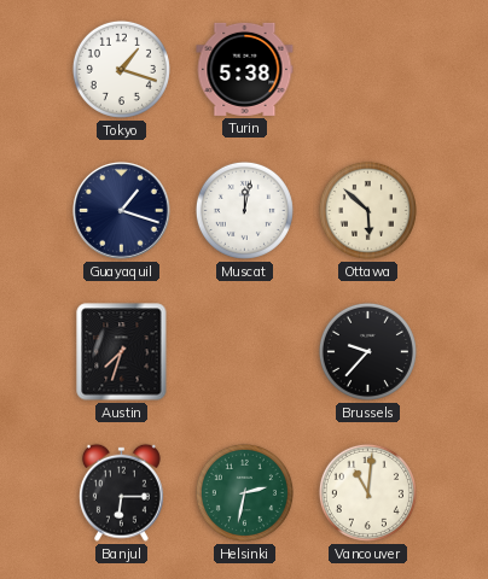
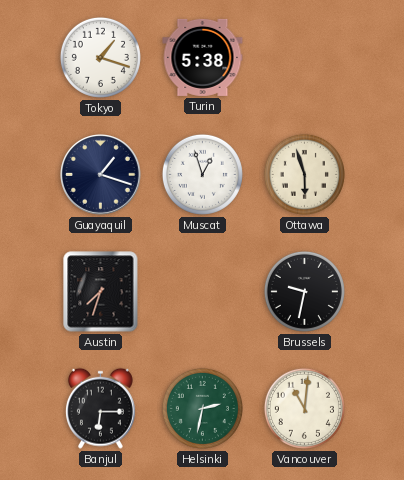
Muscat: 12:02 -> 12:57 (202, 174)
Ottawa: 5:52 -> 5:57 (304, 174)
Brussels: 9:37 -> 9:32 (304, 291)
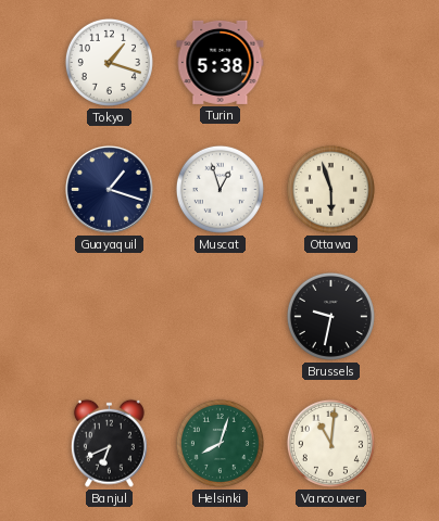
Austin: 7:33 -> none (101, 292)
Banjul: 6:15 -> 6:41 (109, 443)
Helsinki: 2:32 -> 8:03 (220, 443)
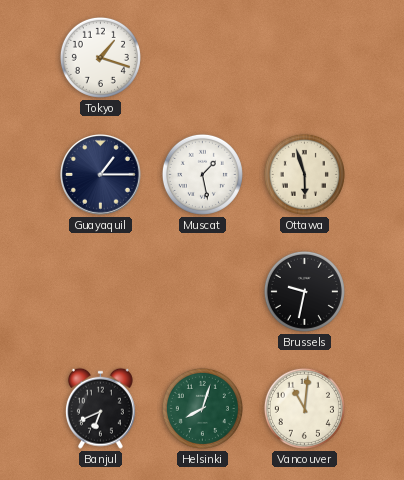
Turin: 5:38 -> none (221, 62)
Guayaquil: 1:18 -> 1:15 (101, 175)
Muscat: 12:57 -> 1:28 (202, 174)
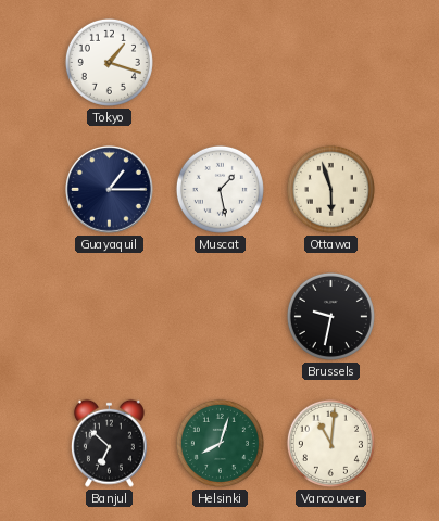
Banjul: 6:41 -> 6:52 (109, 443)
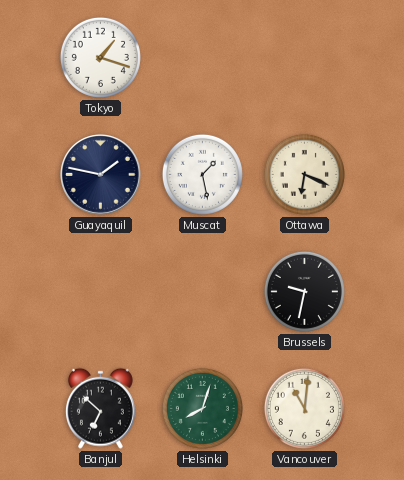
Guayaquil: 1:15 -> 1:47 (101, 175)
Ottawa: 5:57 -> 6:19 (304, 174)
